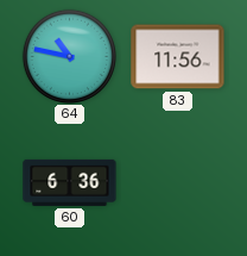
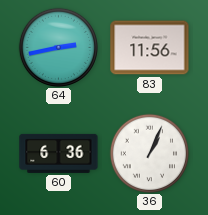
64: 10:47 -> 2:43 (58, 47)
36: none -> 1:04 (149, 153)
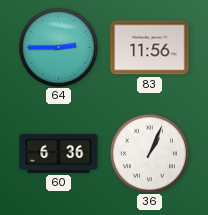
64: 2:43 -> 2:45 (58, 47)
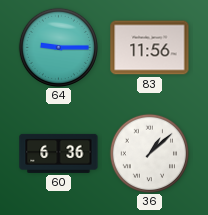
64: 2:45 -> 9:15 (58, 47)
36: 1:04 -> 1:08 (149, 153)
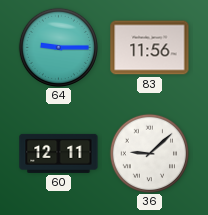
60: 6:36 -> 12:11 (59, 153)
36: 1:08 -> 9:08 (149, 153)
